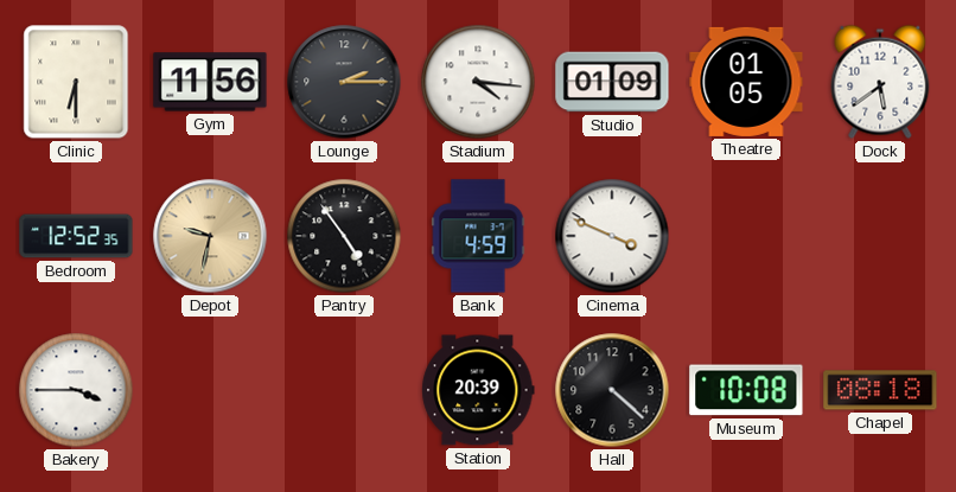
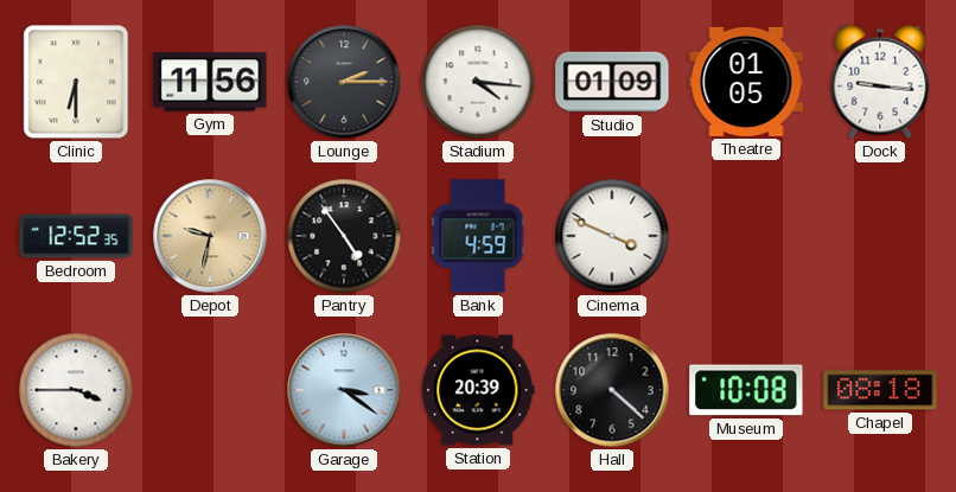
Dock: 5:39 -> 9:16 (880, 82)
Garage: none -> 3:21 (344, 390)
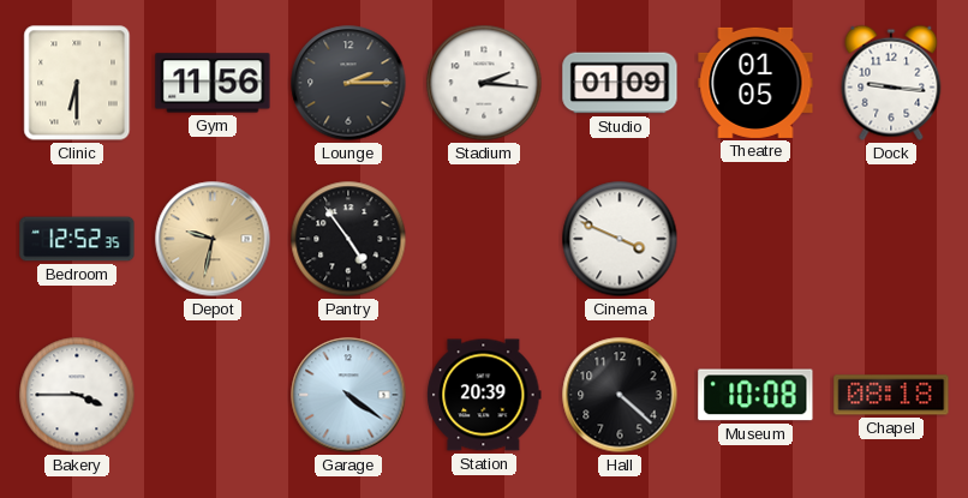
Stadium: 4:16 -> 2:16 (484, 83)
Bank: 4:59 -> none (478, 236)
Garage: 3:21 -> 4:21 (348, 395)
